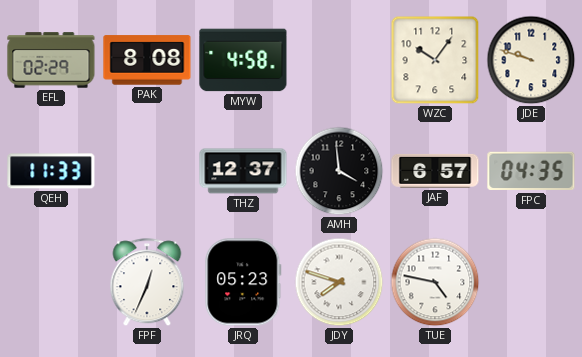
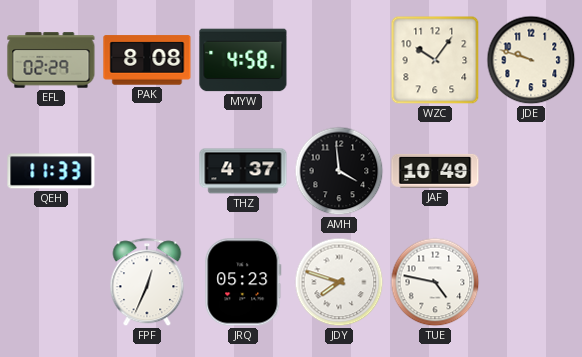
THZ: 12:37 -> 4:37 (243, 171)
JAF: 6:57 -> 10:49 (435, 171)
FPC: 04:35 -> none (531, 171)
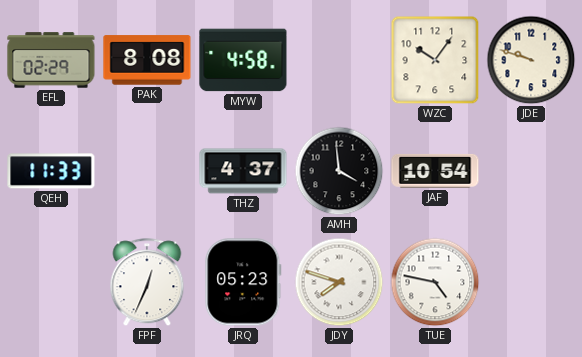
JAF: 10:49 -> 10:54 (435, 171)
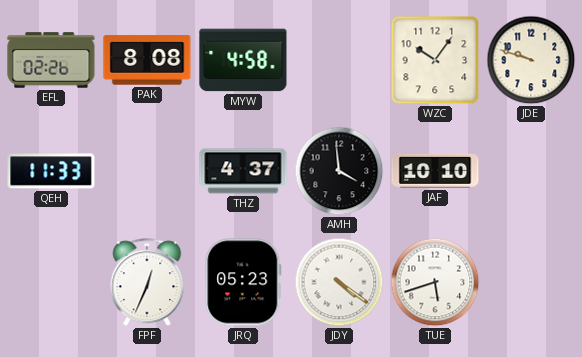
EFL: 02:29 -> 02:26 (51, 60)
JAF: 10:54 -> 10:10 (435, 171)
JDY: 7:48 -> 4:21 (339, 282)
TUE: 4:47 -> 5:42 (435, 282)
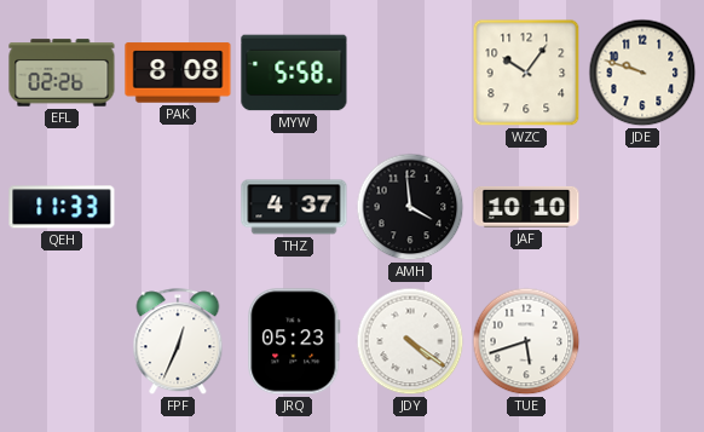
MYW: 4:58 -> 5:58 (294, 73)
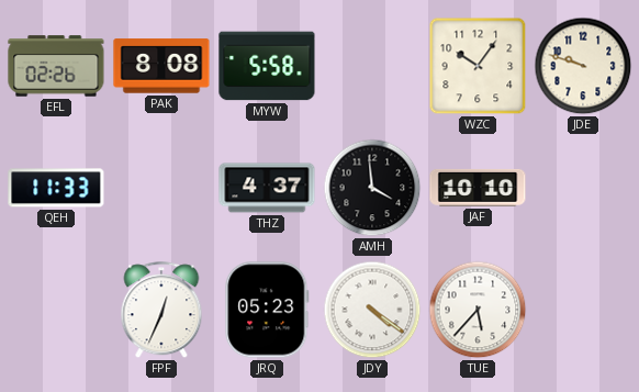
TUE: 5:42 -> 5:37 (478, 310)
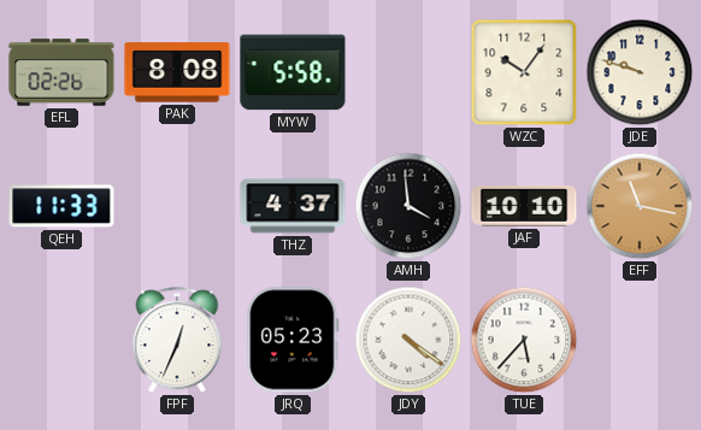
EFF: none -> 11:17 (640, 206)
